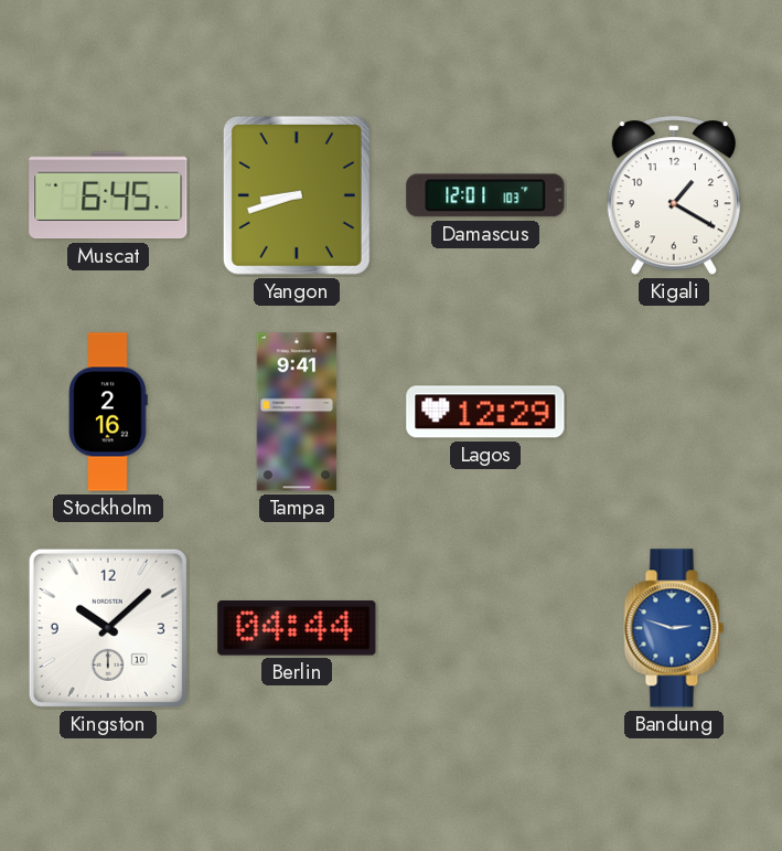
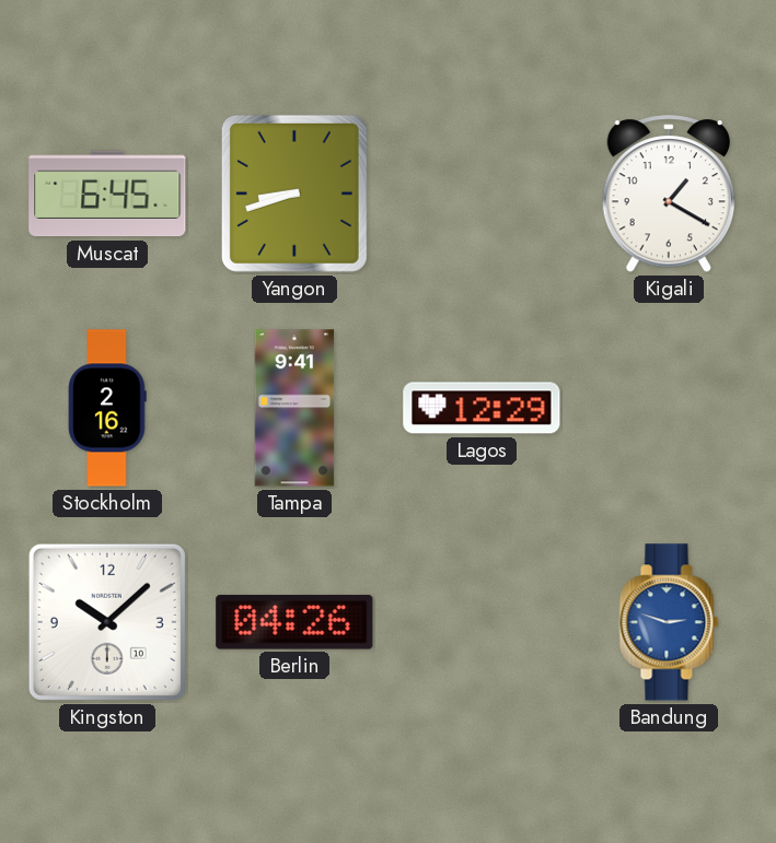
Damascus: 12:01 -> none (485, 195)
Berlin: 04:44 -> 04:26 (294, 622)
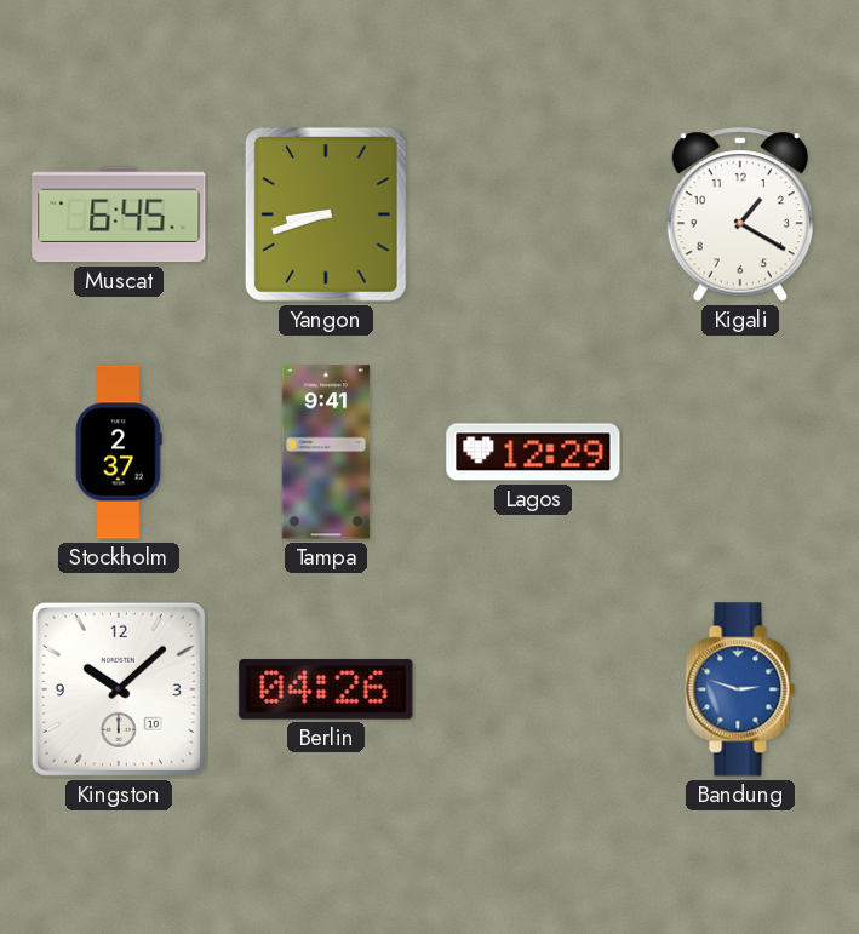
Stockholm: 2:16 -> 2:37 (119, 452)
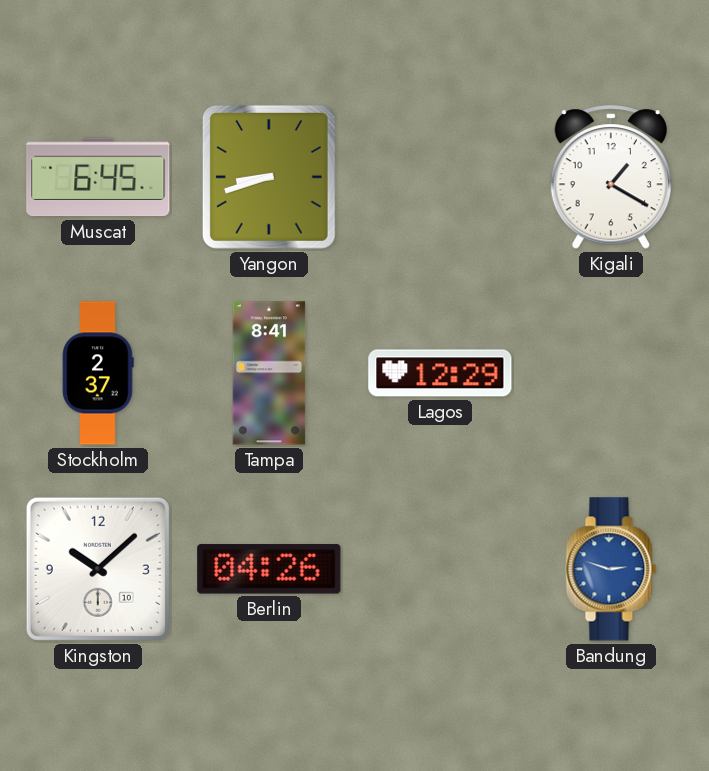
Tampa: 9:41 -> 8:41 (269, 373)
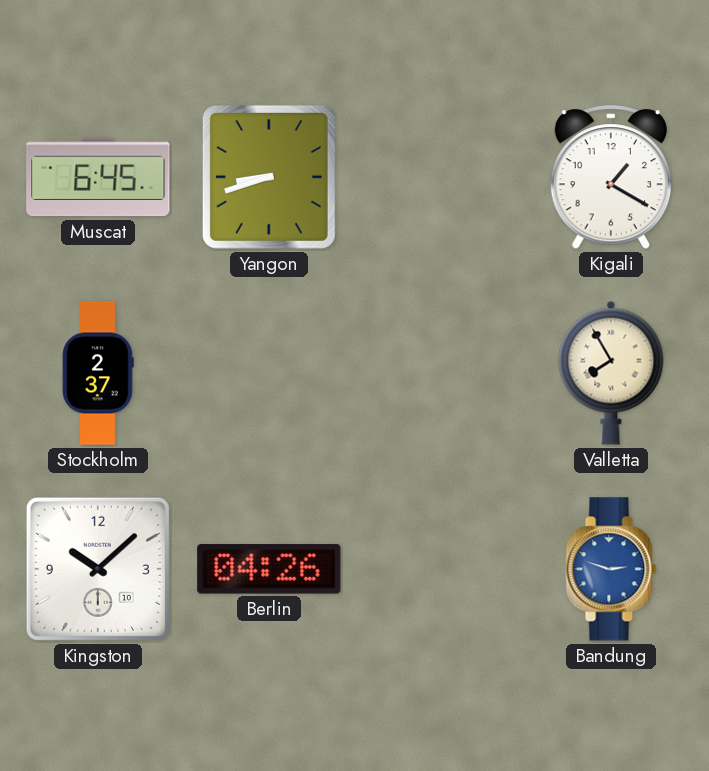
Tampa: 8:41 -> none (269, 373)
Lagos: 12:29 -> none (440, 373)
Valletta: none -> 7:55 (611, 373)
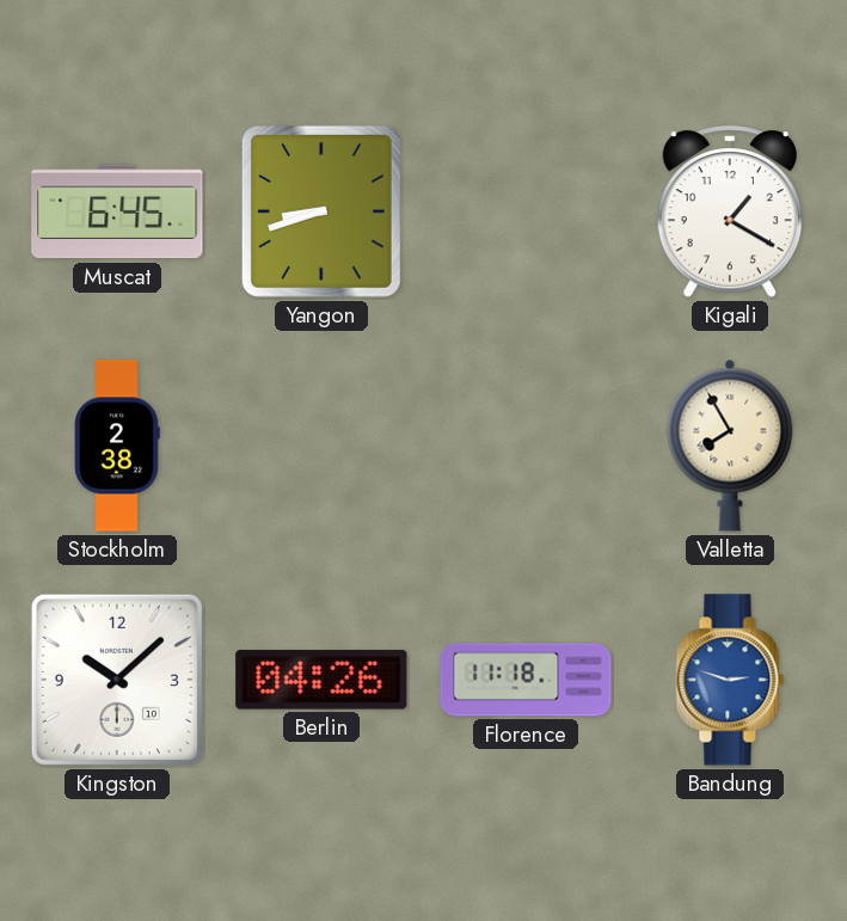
Stockholm: 2:37 -> 2:38 (117, 446)
Florence: none -> 11:18 (526, 680)
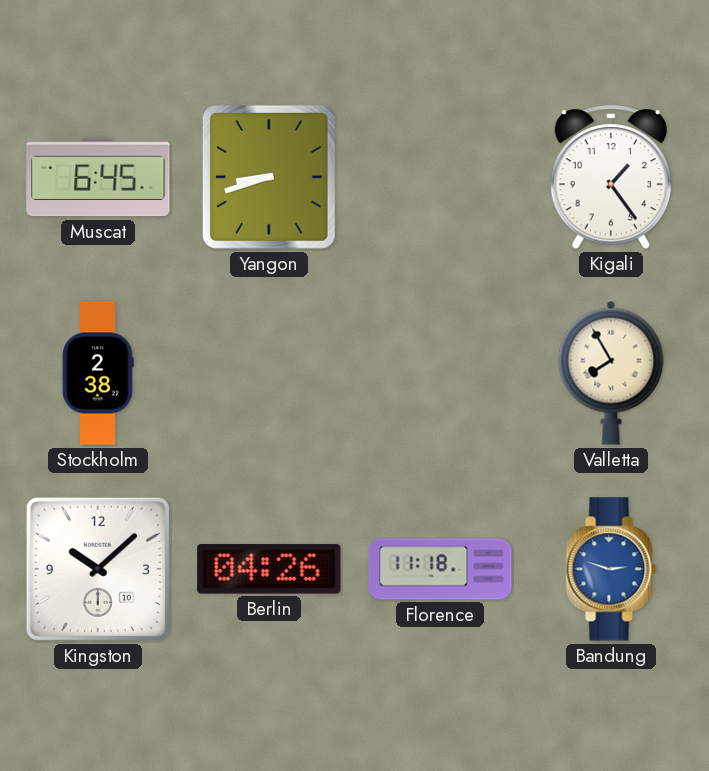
Kigali: 1:20 -> 1:24 (611, 178)
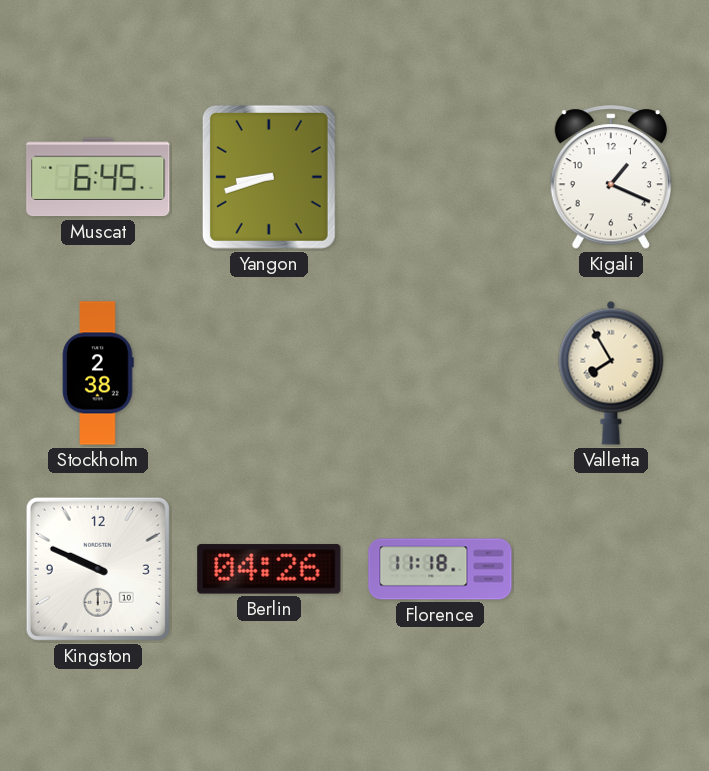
Kigali: 1:24 -> 1:19 (611, 178)
Kingston: 10:08 -> 9:49 (98, 569)
Bandung: 2:48 -> none (611, 569)
